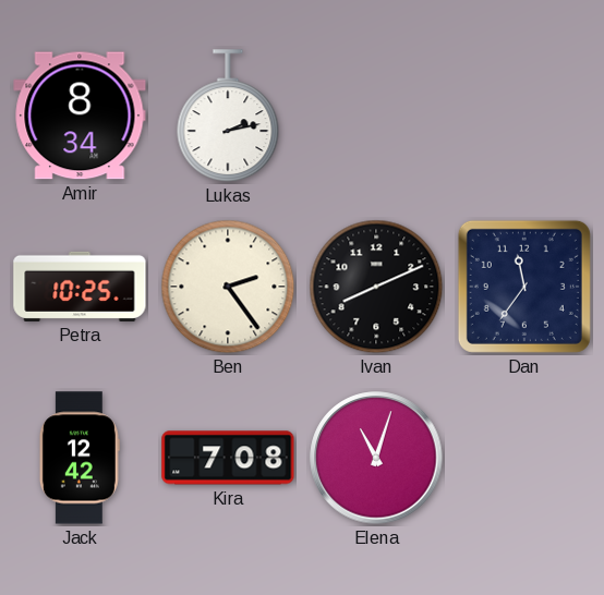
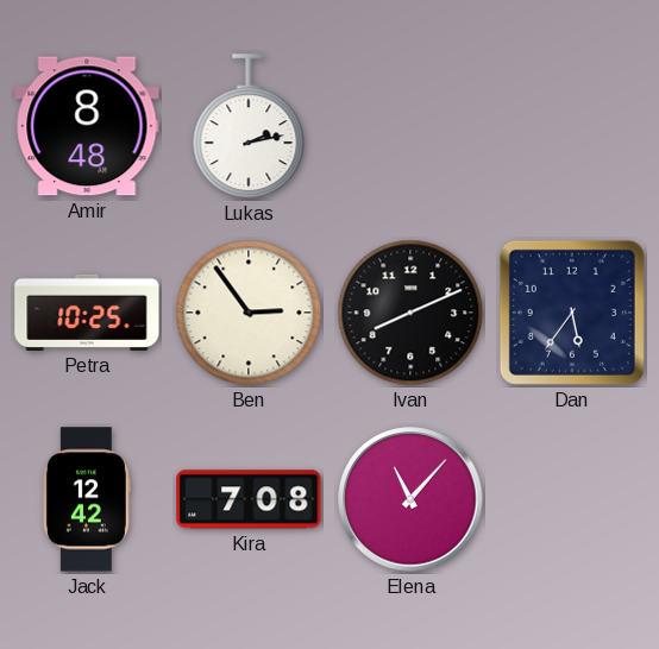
Amir: 8:34 -> 8:48 (87, 126)
Ben: 2:24 -> 2:54 (249, 313)
Dan: 11:36 -> 5:36 (572, 313)
Elena: 11:03 -> 11:07 (410, 499)
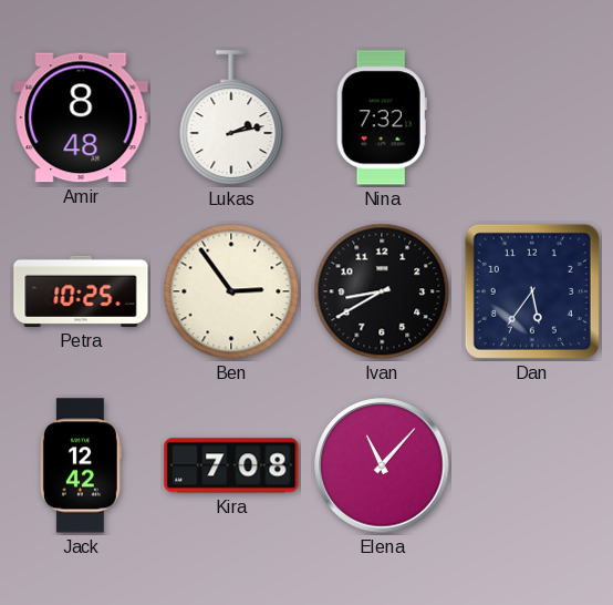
Nina: none -> 7:32 (382, 117)
Ivan: 8:11 -> 8:40 (382, 291)
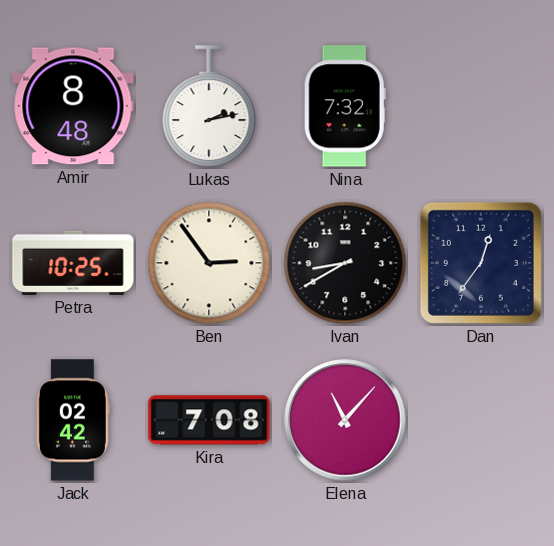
Dan: 5:36 -> 12:36 (481, 263)
Jack: 12:42 -> 02:42 (73, 420)
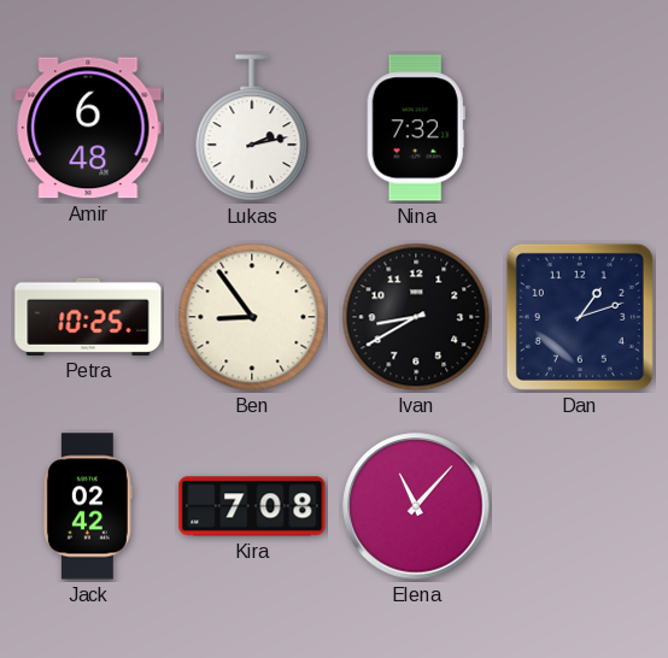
Amir: 8:48 -> 6:48 (88, 128)
Ben: 2:54 -> 8:54 (252, 317)
Dan: 12:36 -> 1:12 (580, 317)
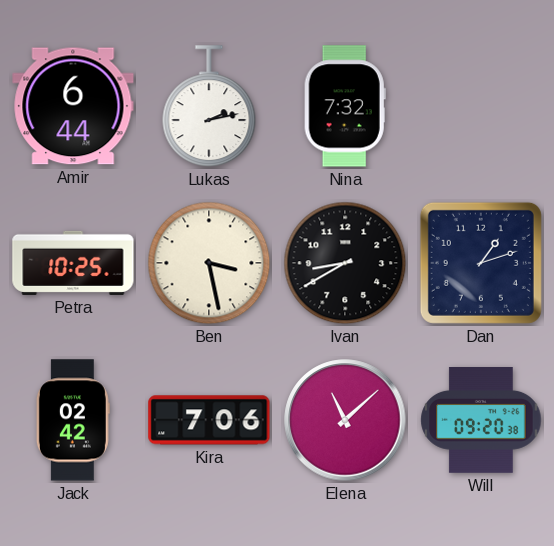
Amir: 6:48 -> 6:44 (73, 106)
Ben: 8:54 -> 3:28 (209, 263)
Kira: 7:08 -> 7:06 (209, 420)
Elena: 11:07 -> 11:08 (345, 420)
Will: none -> 09:20 (481, 421)
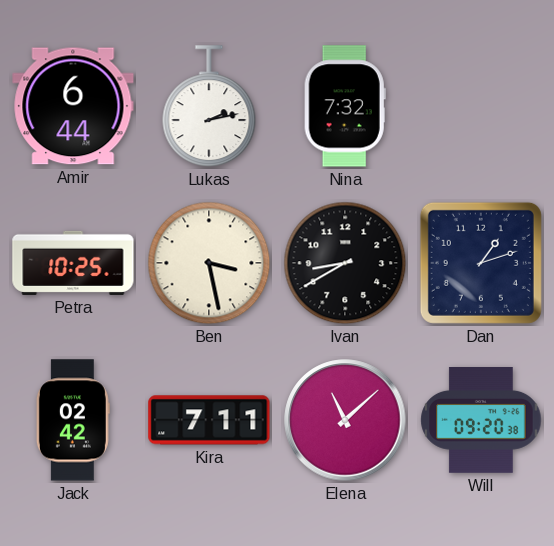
Kira: 7:06 -> 7:11 (209, 420)
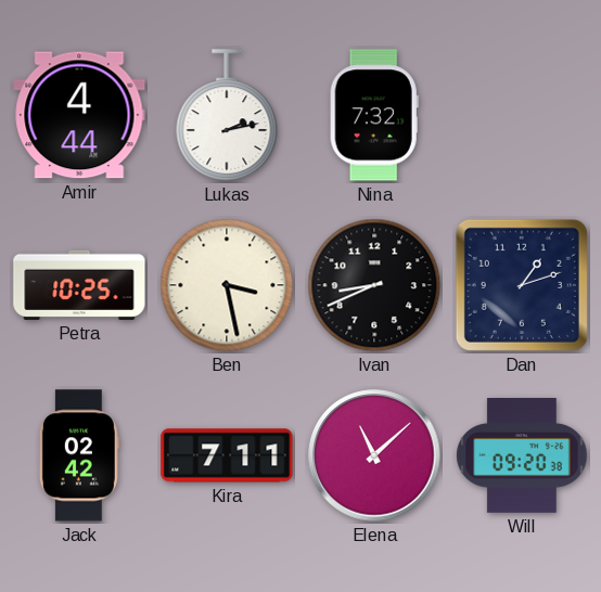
Amir: 6:44 -> 4:44 (79, 115)
Ivan: 8:40 -> 8:41 (374, 285)
